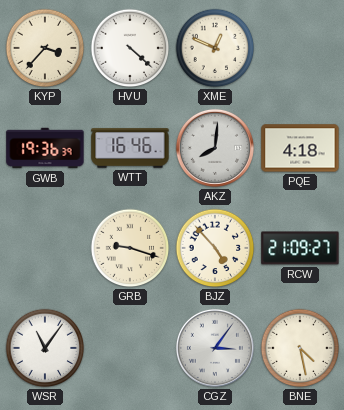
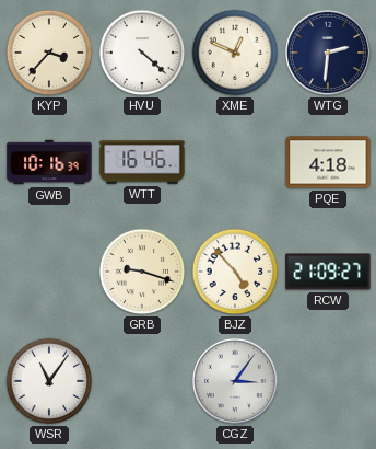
WTG: none -> 2:31 (328, 53)
GWB: 19:36 -> 10:16 (49, 162)
AKZ: 8:01 -> none (215, 148)
BNE: 4:28 -> none (300, 348)
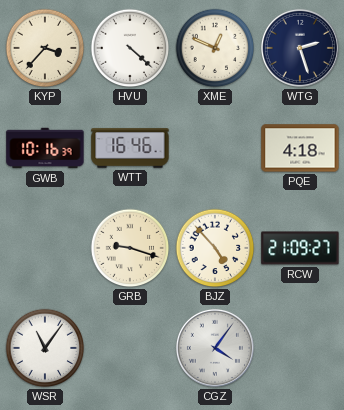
WTG: 2:31 -> 2:27 (300, 48)
CGZ: 3:06 -> 4:06 (215, 348)
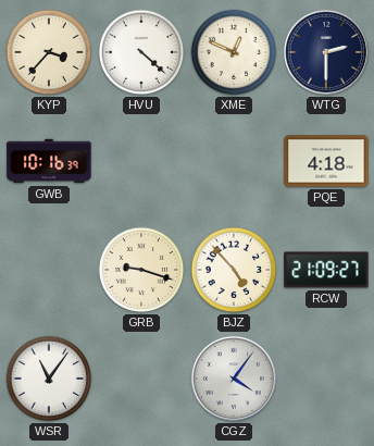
WTG: 2:27 -> 2:30 (326, 52)
WTT: 16:46 -> none (130, 148)
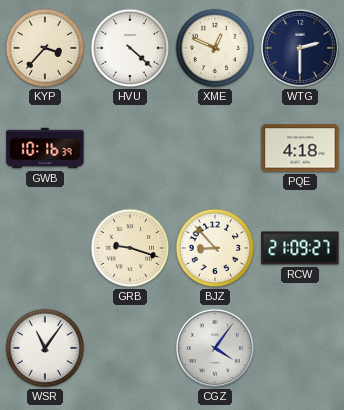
BJZ: 4:53 -> 8:53 (215, 248)
